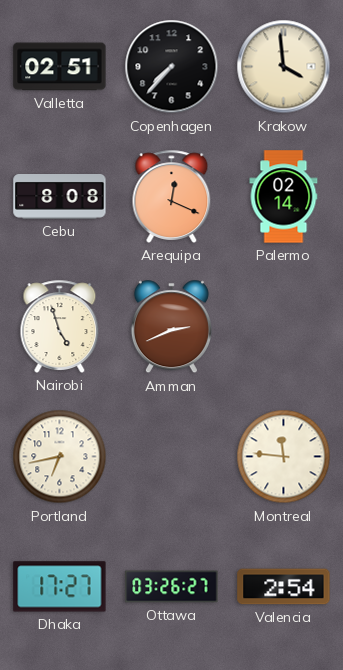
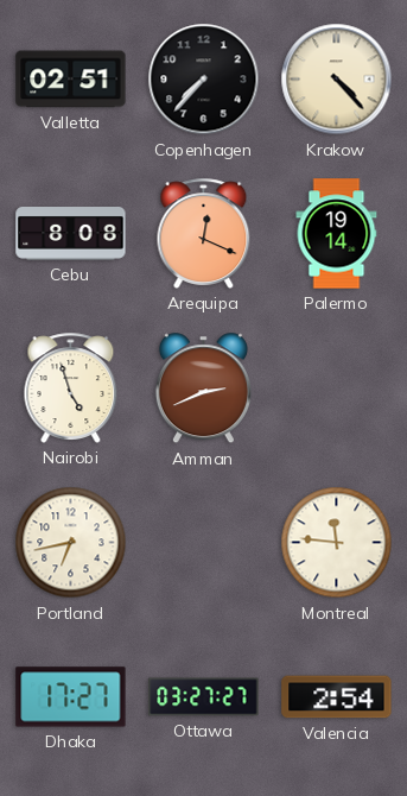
Krakow: 3:59 -> 4:23 (337, 80)
Palermo: 02:14 -> 19:14 (337, 234)
Ottawa: 03:26 -> 03:27 (204, 697)
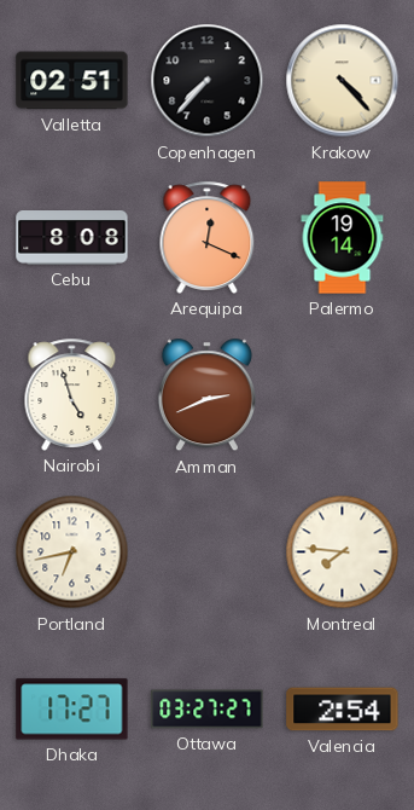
Montreal: 11:46 -> 7:46 (343, 552)
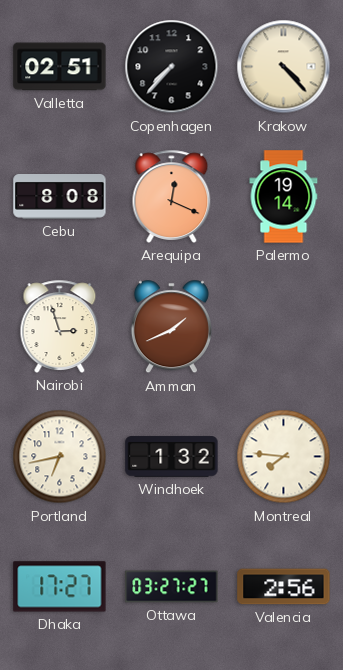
Nairobi: 4:57 -> 2:57 (60, 326)
Amman: 2:41 -> 1:41 (171, 327)
Windhoek: none -> 1:32 (172, 457)
Valencia: 2:54 -> 2:56 (284, 587)
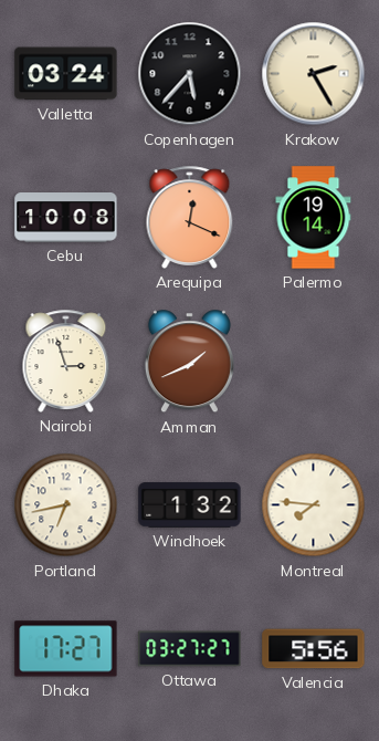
Valletta: 02:51 -> 03:24 (66, 74)
Copenhagen: 7:37 -> 5:37 (190, 74)
Krakow: 4:23 -> 2:25 (314, 74)
Cebu: 8:08 -> 10:08 (66, 218)
Valencia: 2:56 -> 5:56 (314, 649)
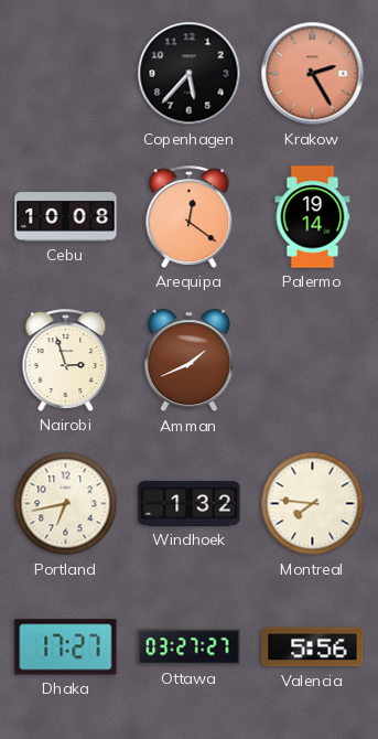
Valletta: 03:24 -> none (66, 74)
Krakow dial: cream -> salmon (313, 74)
Arequipa: 12:19 -> 12:21 (190, 216)
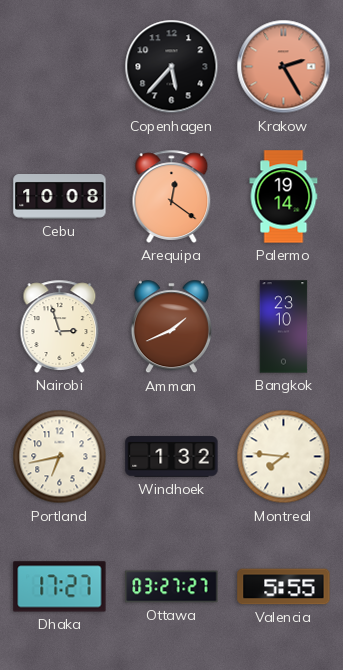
Bangkok: none -> 23:10 (284, 327)
Valencia: 5:56 -> 5:55 (284, 587)
